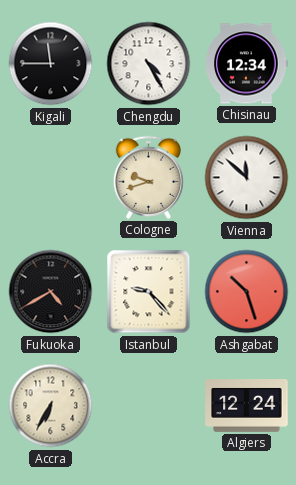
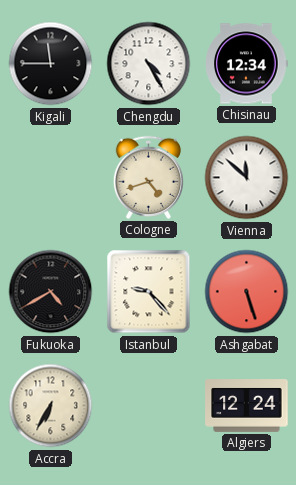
Cologne: 9:42 -> 4:42 (148, 177)
Ashgabat: 10:27 -> 5:27 (247, 292)
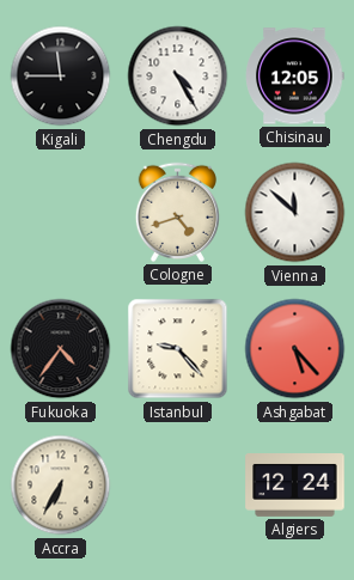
Chisinau: 12:34 -> 12:05 (295, 77)
Fukuoka: 4:40 -> 4:36 (61, 349)
Ashgabat: 5:27 -> 5:23 (295, 349)
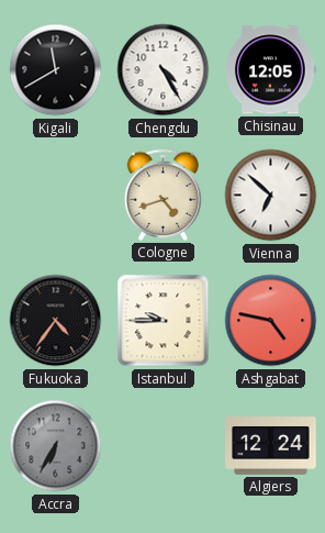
Kigali: 11:45 -> 11:40 (56, 70)
Vienna: 11:52 -> 6:52 (271, 196)
Istanbul: 9:23 -> 9:45 (164, 321)
Ashgabat: 5:23 -> 4:47 (271, 321)
Accra dial: cream -> grey (56, 446)
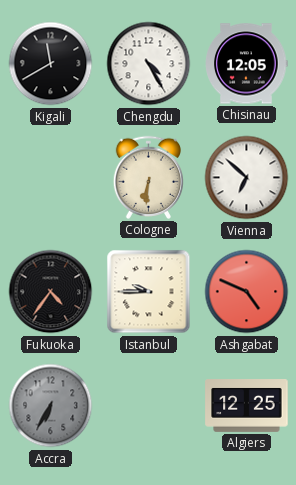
Cologne: 4:42 -> 6:31 (148, 177)
Ashgabat: 4:47 -> 4:49 (247, 292)
Algiers: 12:24 -> 12:25 (247, 406)
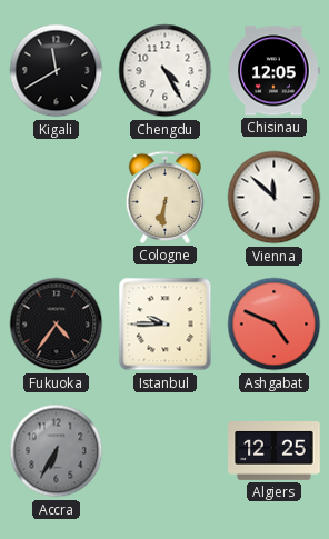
Vienna: 6:52 -> 11:52 (275, 198)
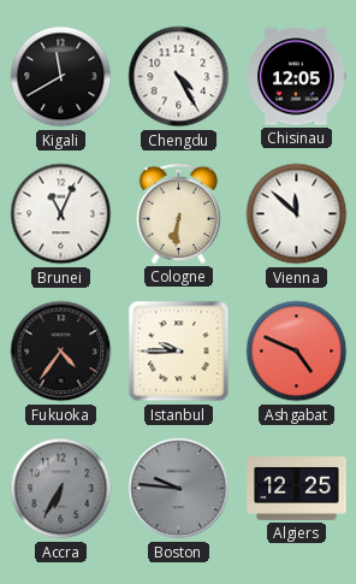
Brunei: none -> 11:04 (61, 214)
Boston: none -> 9:46 (179, 489)
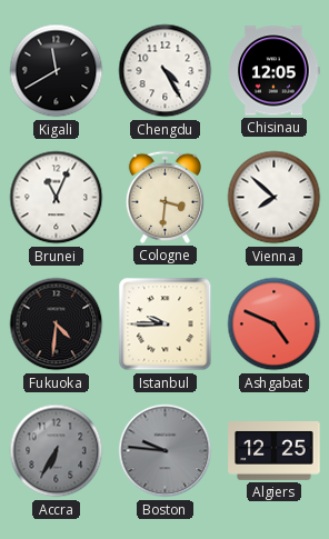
Cologne: 6:31 -> 3:31 (164, 197)
Vienna: 11:52 -> 7:52 (275, 198)
Fukuoka: 4:36 -> 4:31 (57, 325)
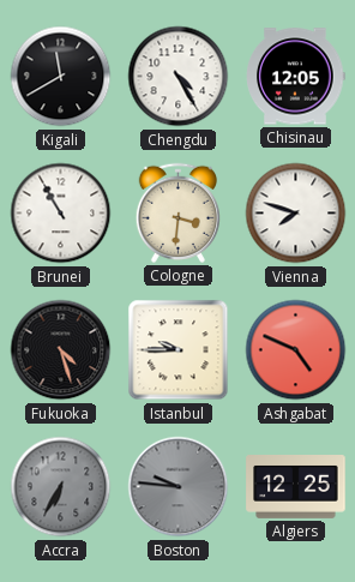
Brunei: 11:04 -> 10:55 (61, 214)
Vienna: 7:52 -> 7:48 (296, 214)
Fukuoka: 4:31 -> 4:27 (61, 350)
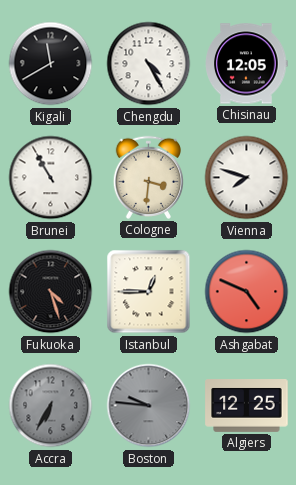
Istanbul: 9:45 -> 12:45 (149, 292)
